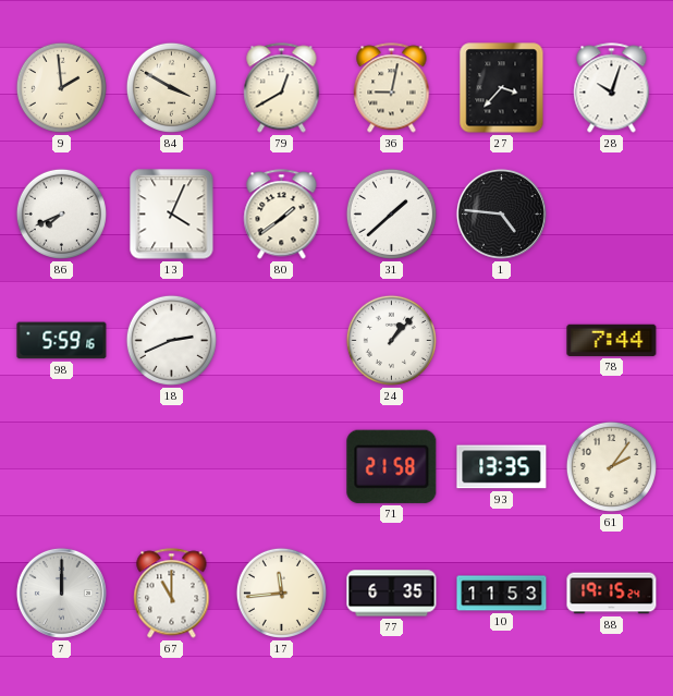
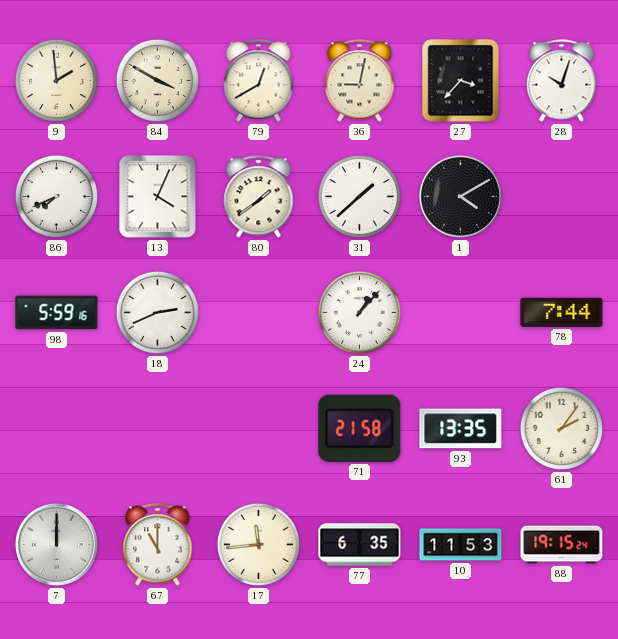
1: 4:46 -> 4:10 (460, 196)
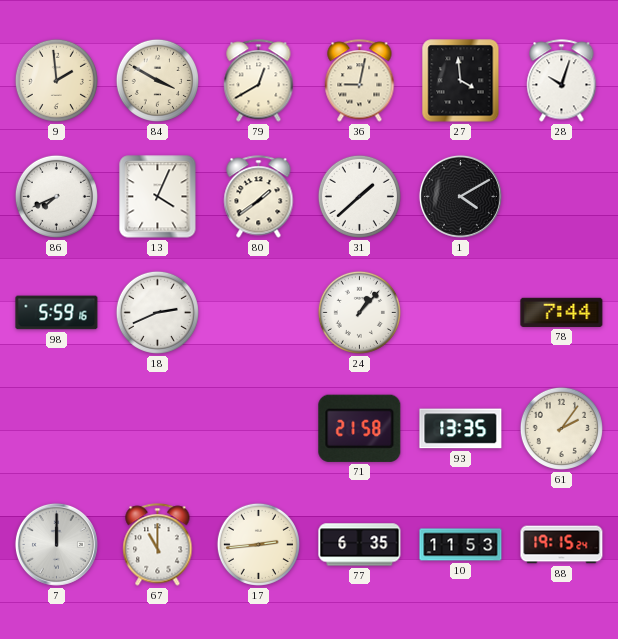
27: 3:37 -> 3:59 (461, 81)
17: 11:44 -> 2:44 (258, 544)
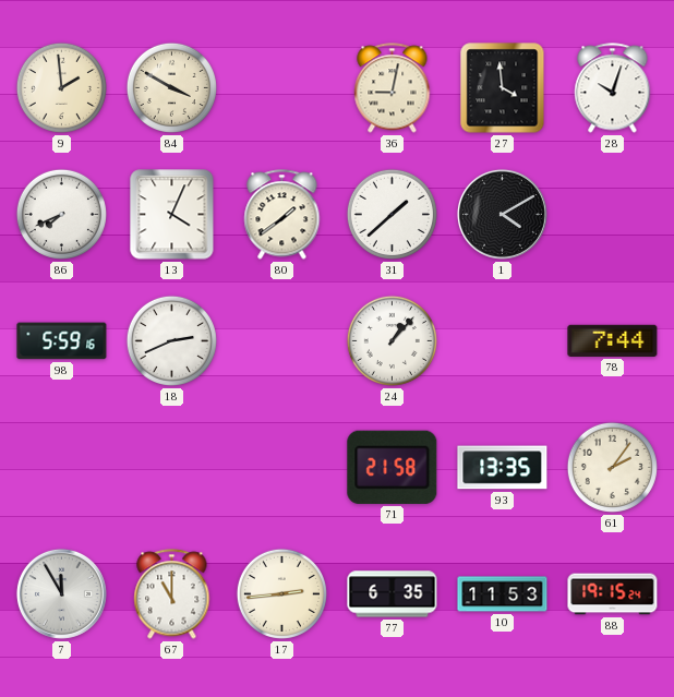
79: 12:40 -> none (259, 81)
7: 12:00 -> 11:55 (61, 593)
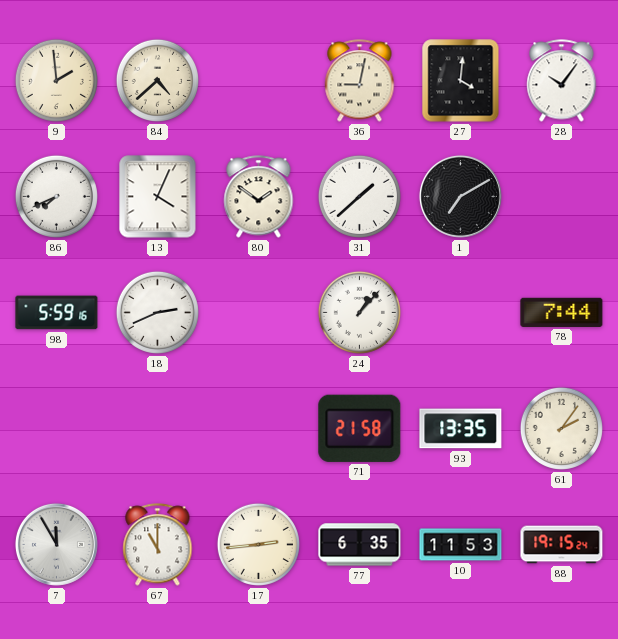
84: 3:50 -> 4:38 (157, 80)
27: 3:59 -> 4:01 (461, 81)
28: 10:03 -> 10:06 (562, 81)
80: 1:39 -> 1:51 (259, 197)
1: 4:10 -> 7:10 (460, 196)
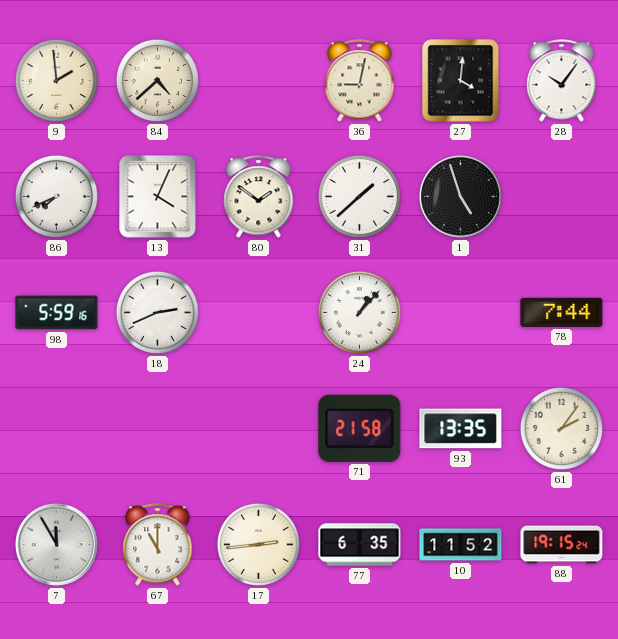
1: 7:10 -> 4:57 (460, 196)
10: 11:53 -> 11:52 (461, 545)
